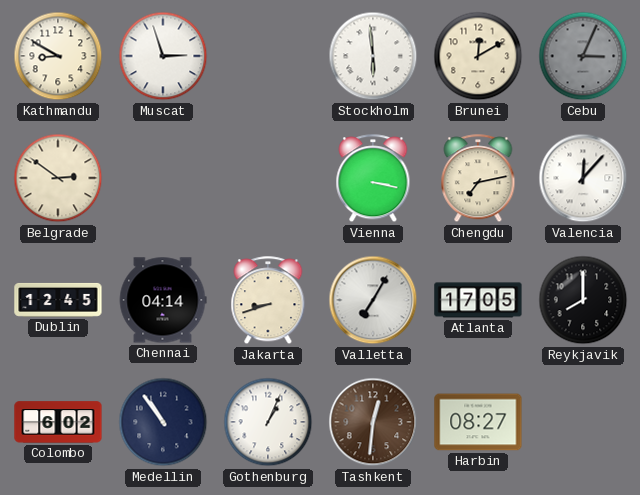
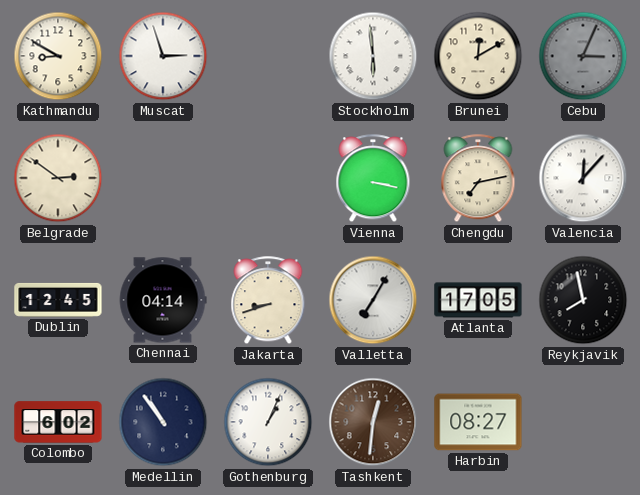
Reykjavik: 8:00 -> 7:58 (583, 300)
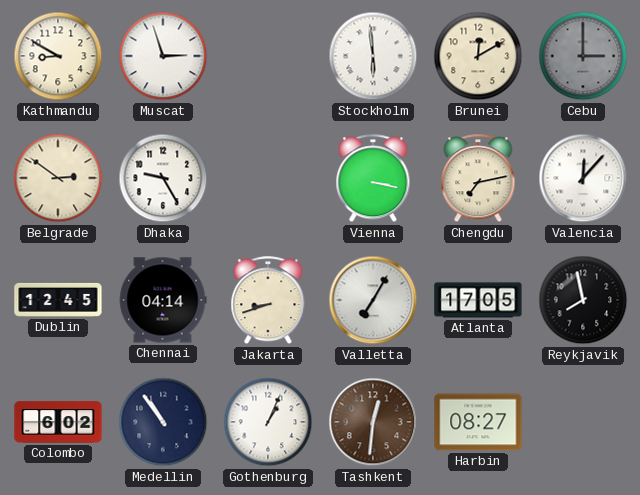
Cebu: 3:04 -> 3:00 (583, 56)
Dhaka: none -> 9:25 (163, 178)
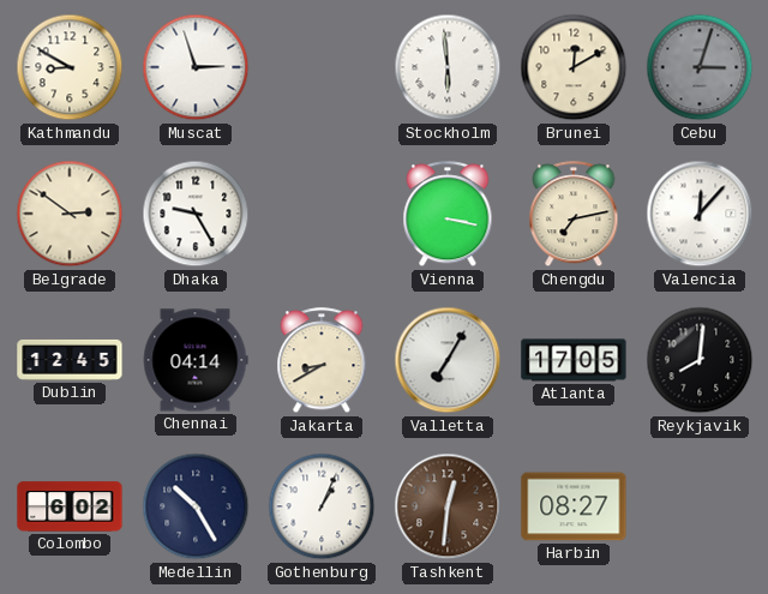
Cebu: 3:00 -> 3:03 (700, 67)
Jakarta: 8:42 -> 8:40 (322, 361)
Reykjavik: 7:58 -> 8:01 (700, 360)
Medellin: 10:54 -> 10:25 (196, 506)
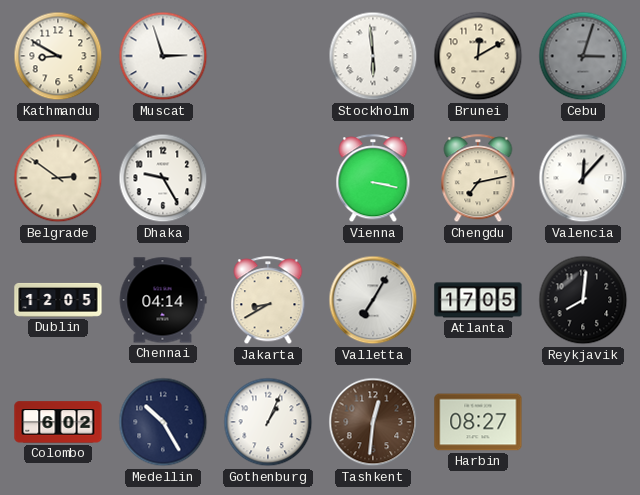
Dublin: 12:45 -> 12:05 (58, 300)
